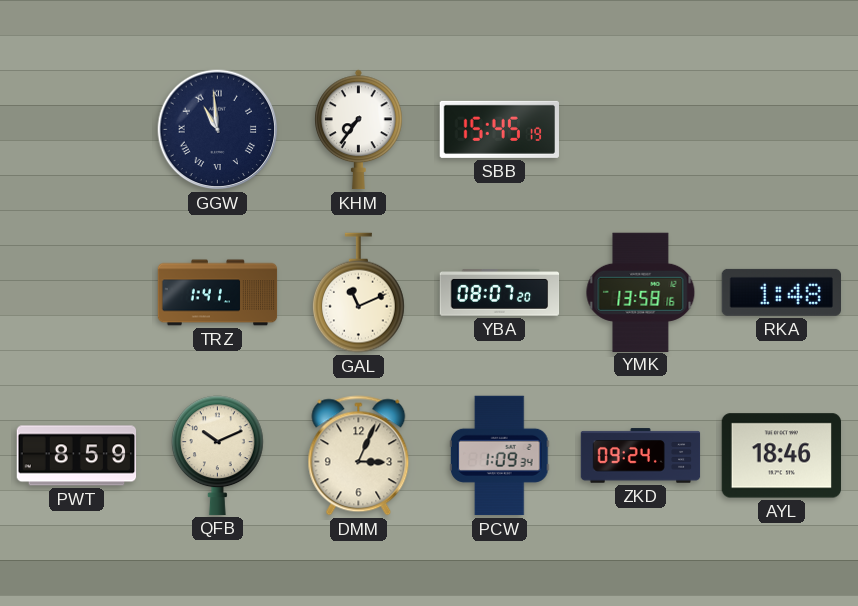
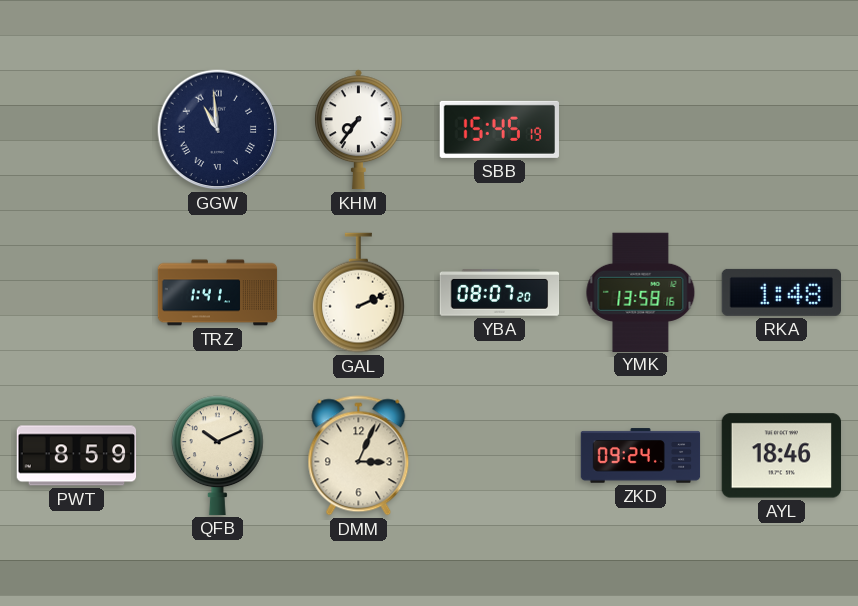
GAL: 11:11 -> 2:11 (359, 293)
PCW: 1:09 -> none (500, 456)
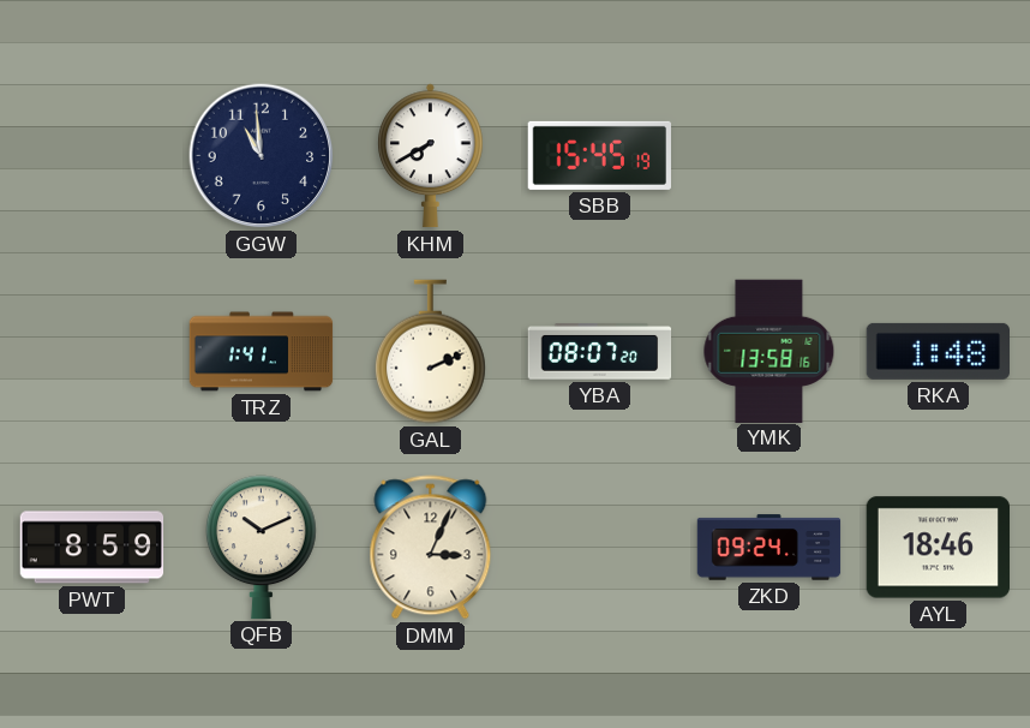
GGW numerals: Roman -> Arabic (262, 156)
KHM: 7:36 -> 7:40 (431, 156)
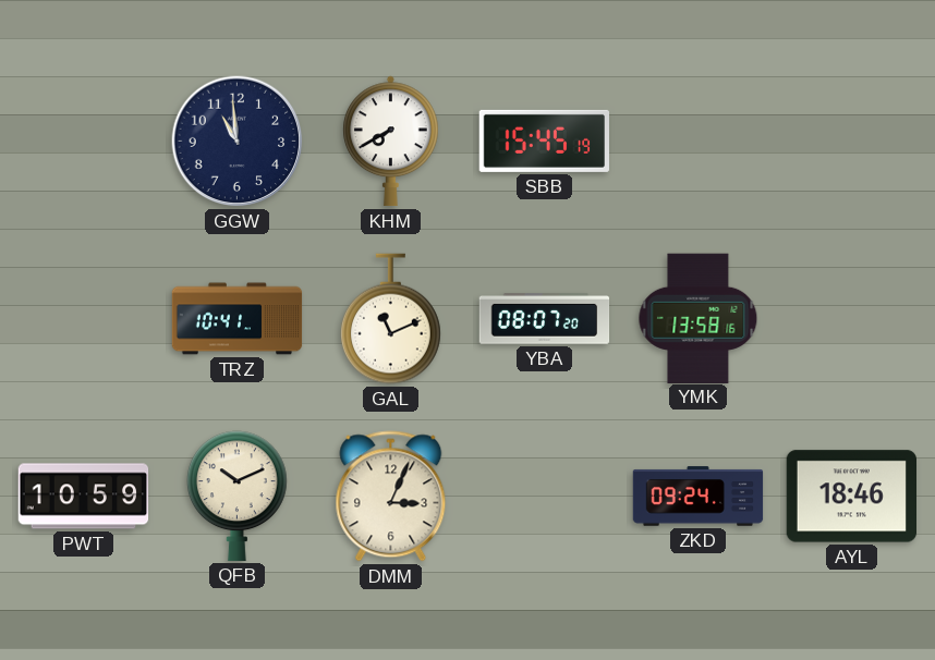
TRZ: 1:41 -> 10:41 (238, 319)
GAL: 2:11 -> 11:11 (391, 319)
RKA: 1:48 -> none (938, 351)
PWT: 8:59 -> 10:59 (84, 497)
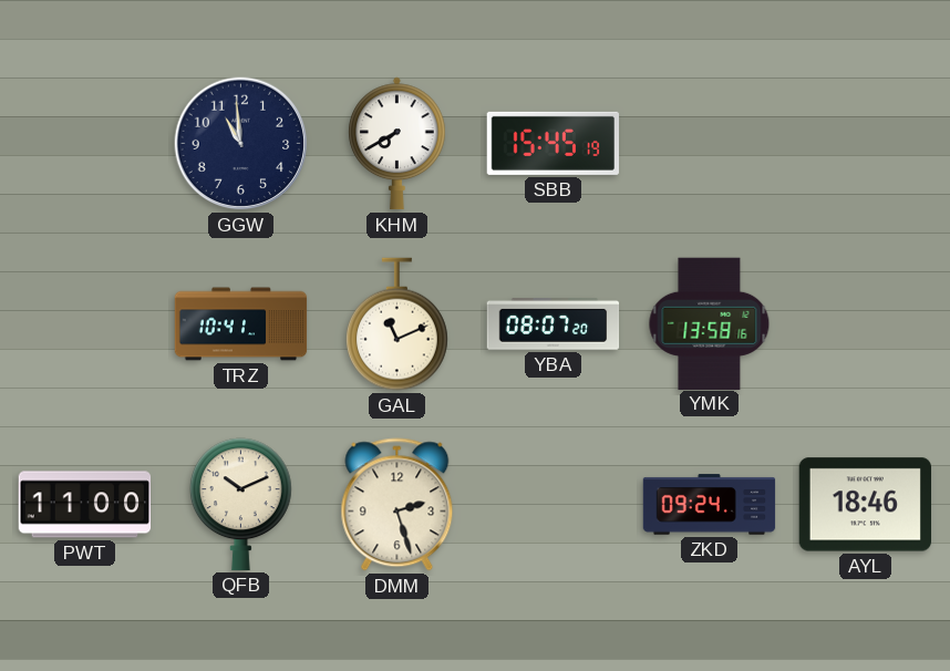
PWT: 10:59 -> 11:00 (85, 505)
DMM: 3:04 -> 2:27 (397, 505)
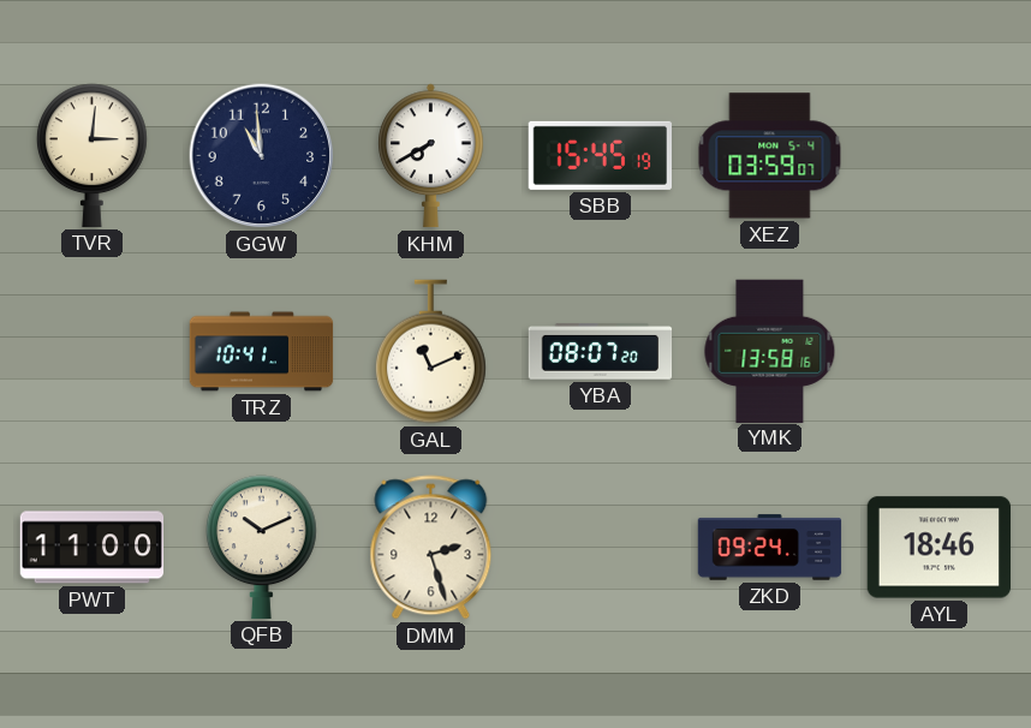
TVR: none -> 3:01 (93, 155)
XEZ: none -> 03:59 (770, 156)
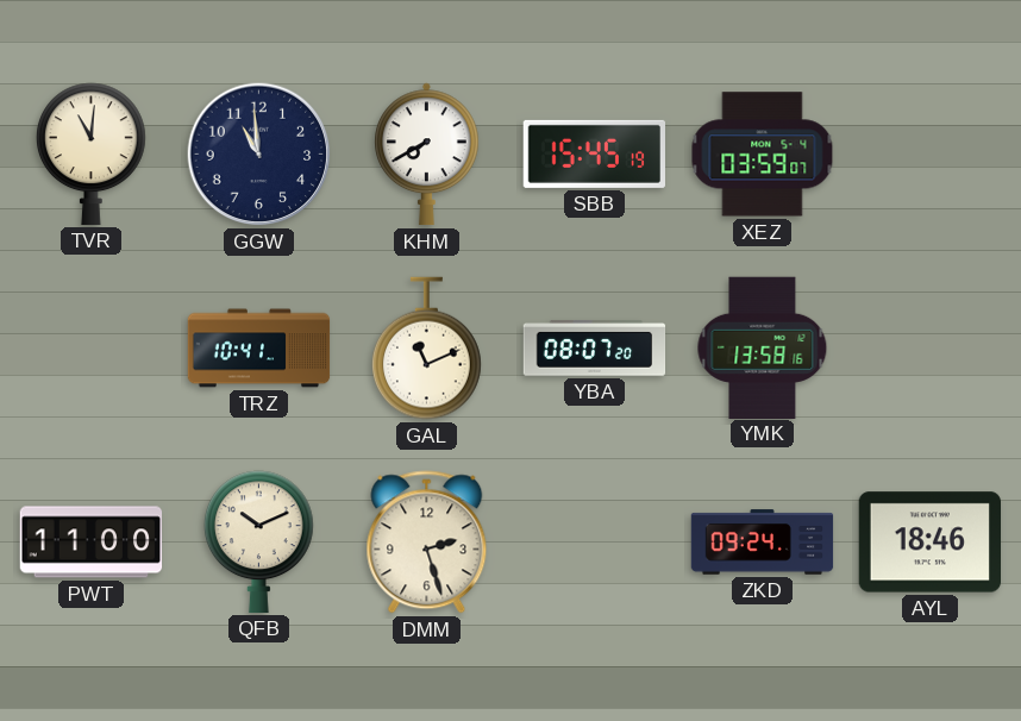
TVR: 3:01 -> 11:01 (92, 153)
